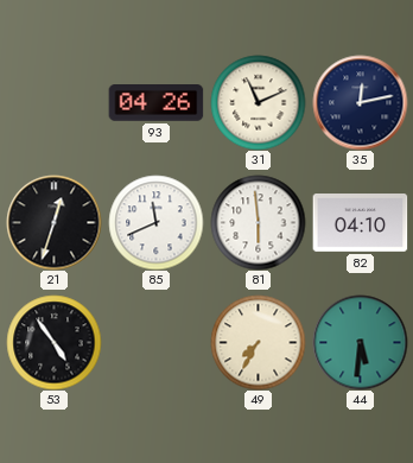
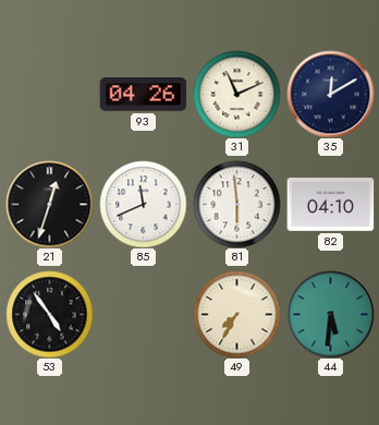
35: 12:13 -> 12:10 (330, 94)
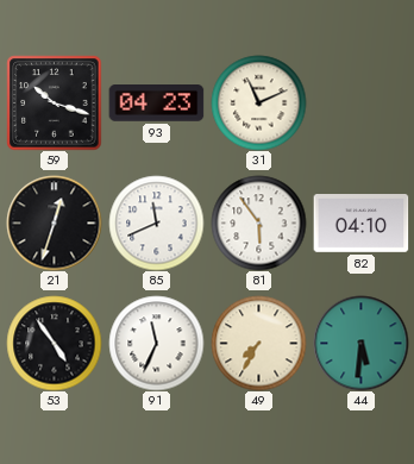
59: none -> 10:18 (54, 102)
93: 04:26 -> 04:23 (156, 104)
35: 12:10 -> none (330, 94)
81: 5:59 -> 5:54 (258, 222)
91: none -> 11:34 (156, 343)
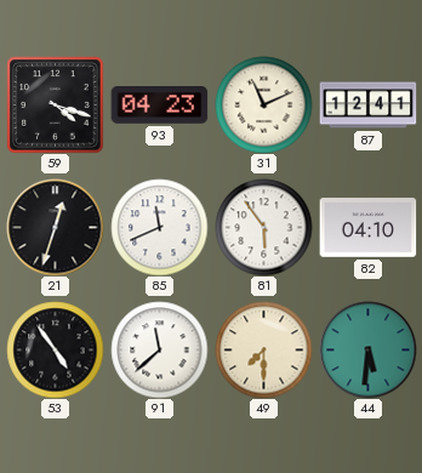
59: 10:18 -> 4:18 (55, 104)
87: none -> 12:41 (367, 106)
91: 11:34 -> 11:38 (159, 349)
49: 7:35 -> 7:30 (263, 349)
